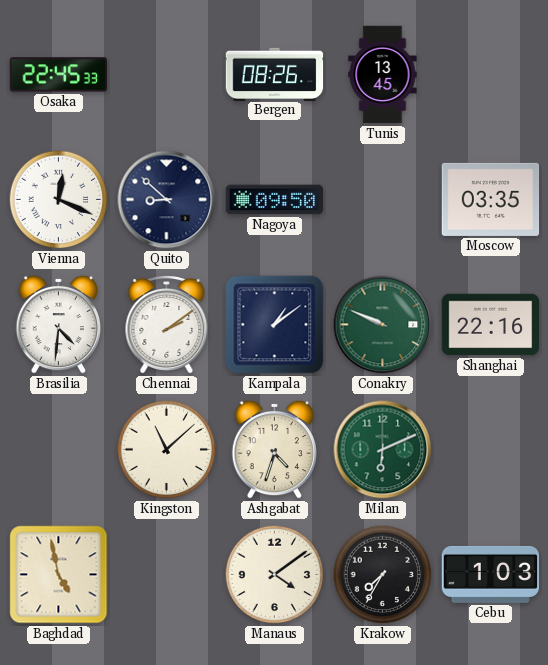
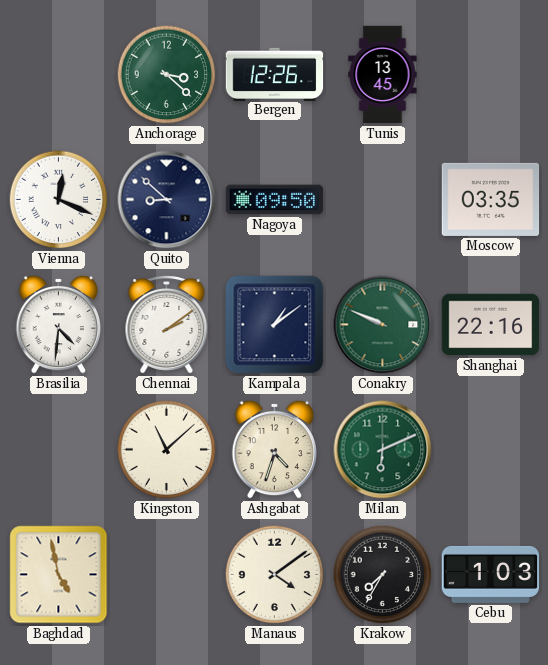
Osaka: 22:45 -> none (59, 75)
Anchorage: none -> 3:22 (167, 75)
Bergen: 08:26 -> 12:26 (275, 74)
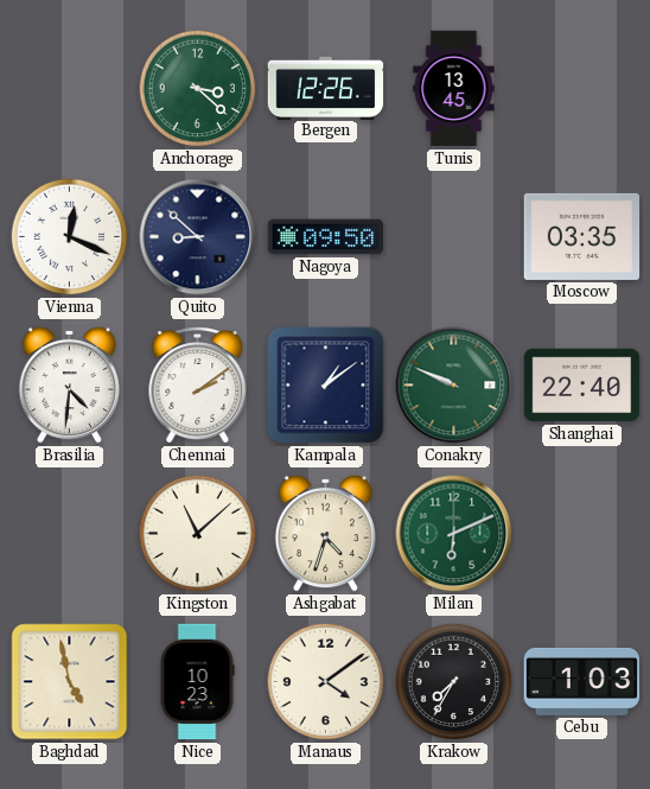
Shanghai: 22:16 -> 22:40 (582, 386)
Nice: none -> 10:23 (197, 682)
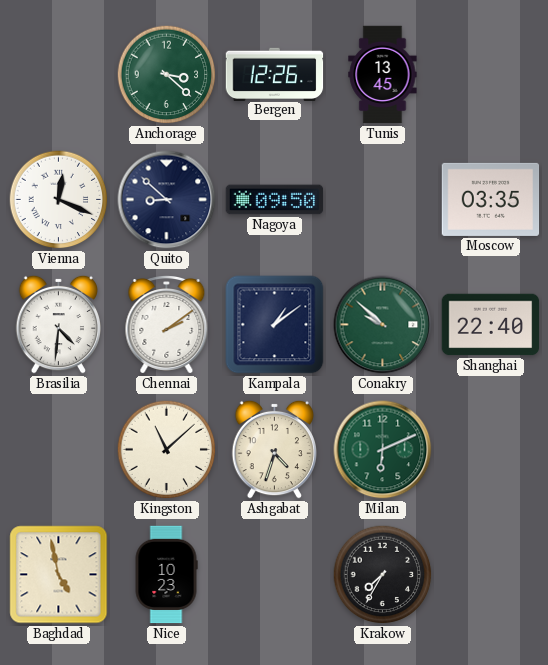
Conakry: 9:49 -> 9:52 (383, 325)
Manaus: 4:09 -> none (326, 682)
Cebu: 1:03 -> none (582, 681)
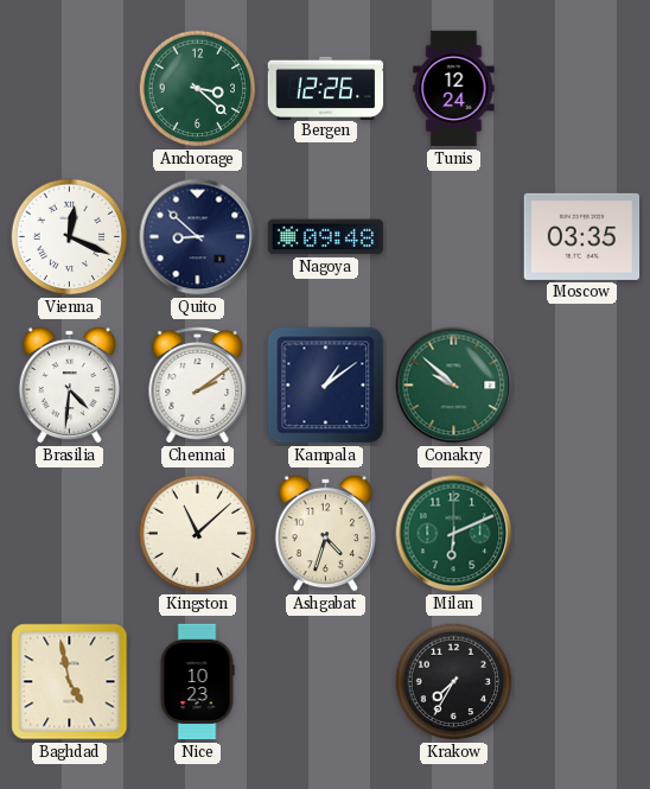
Tunis: 13:45 -> 12:24 (454, 89)
Nagoya: 09:50 -> 09:48 (326, 237)
Shanghai: 22:40 -> none (491, 325)
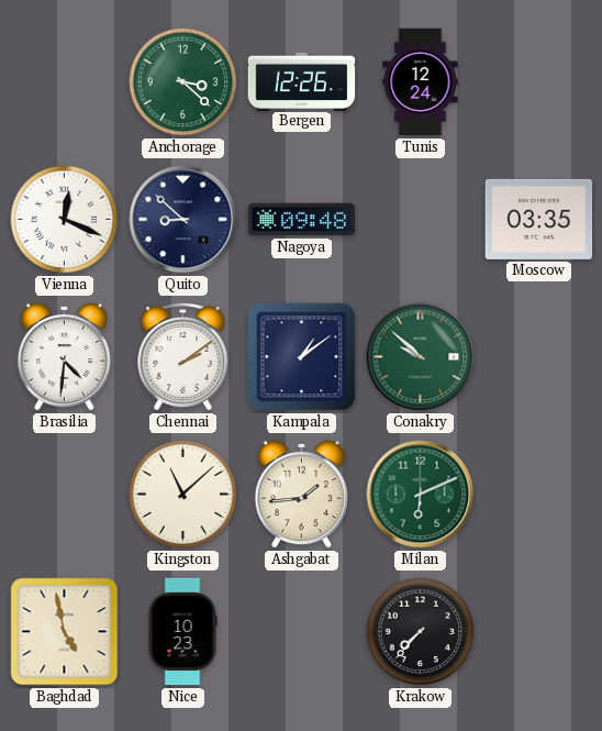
Ashgabat: 4:33 -> 1:44 (301, 494)
Krakow: 7:35 -> 7:37 (421, 632)
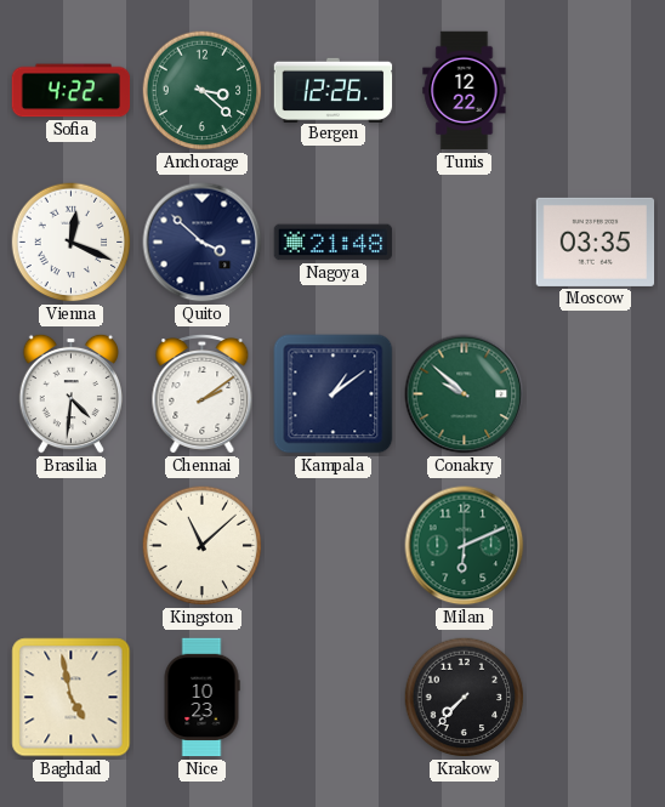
Sofia: none -> 4:22 (72, 91)
Tunis: 12:24 -> 12:22 (465, 91)
Quito: 8:52 -> 3:52 (203, 243)
Nagoya: 09:48 -> 21:48 (334, 243)
Ashgabat: 1:44 -> none (301, 494)
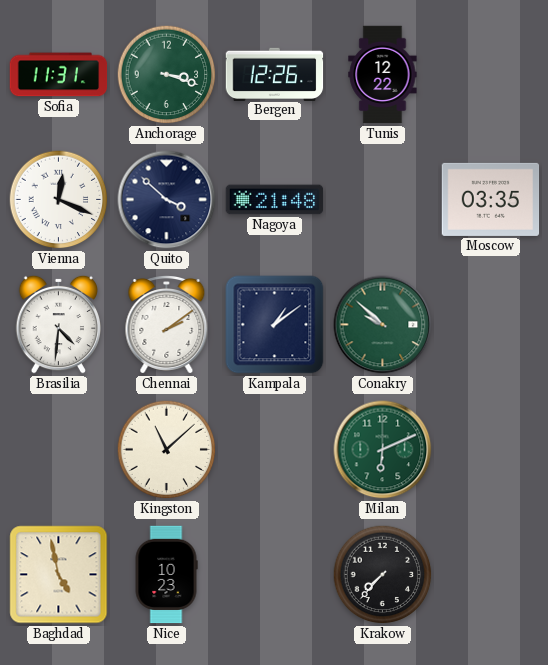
Sofia: 4:22 -> 11:31 (59, 75)
Anchorage: 3:22 -> 3:18 (167, 75)
